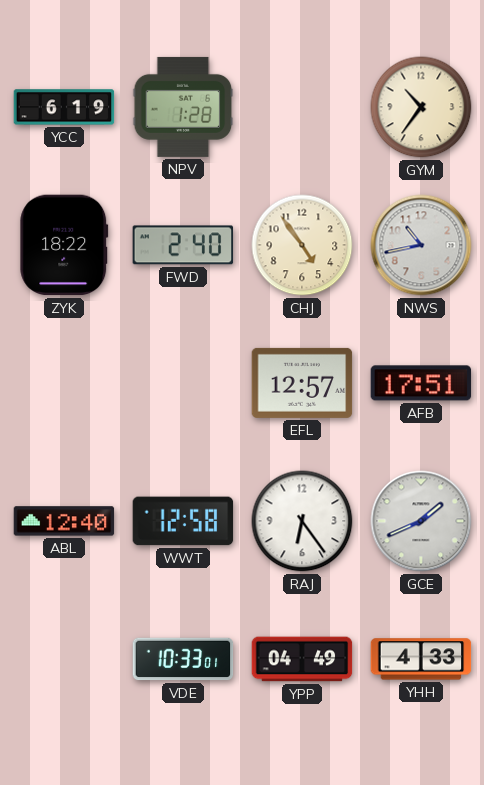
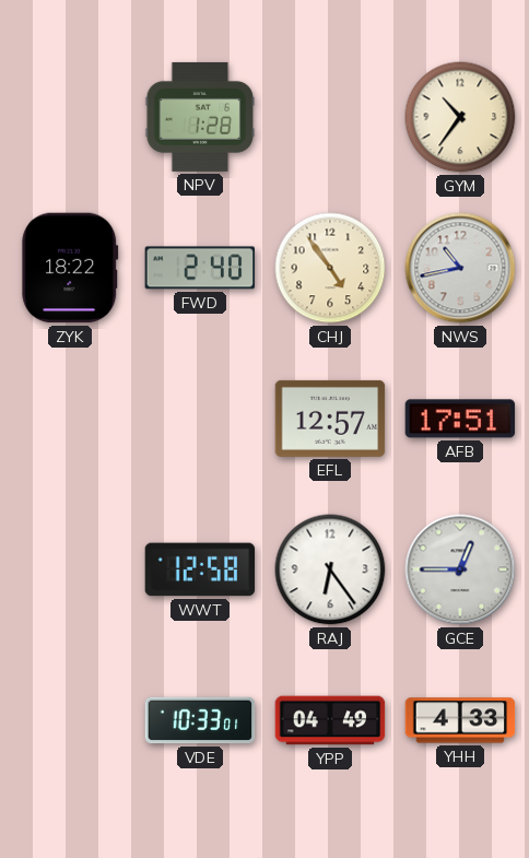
YCC: 6:19 -> none (64, 107)
ABL: 12:40 -> none (64, 521)
GCE: 1:41 -> 12:45 (460, 569)
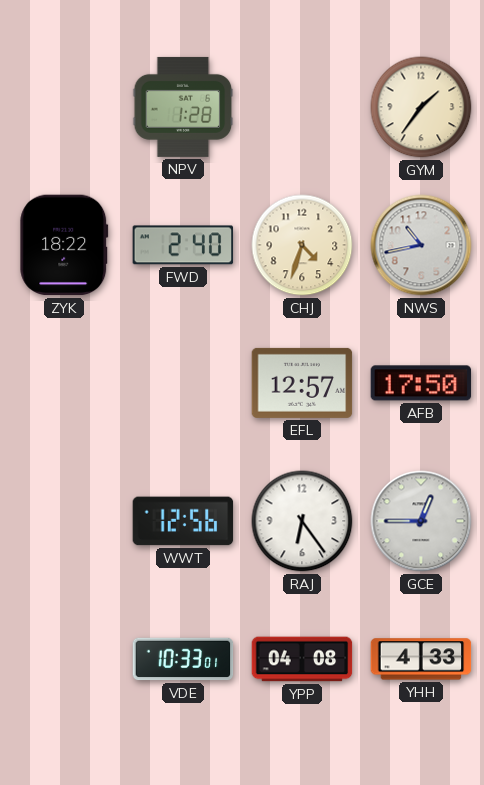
GYM: 10:36 -> 1:36 (421, 107)
CHJ: 4:54 -> 4:33 (302, 245)
AFB: 17:51 -> 17:50 (421, 383)
WWT: 12:58 -> 12:56 (183, 521)
YPP: 04:49 -> 04:08 (302, 659)
